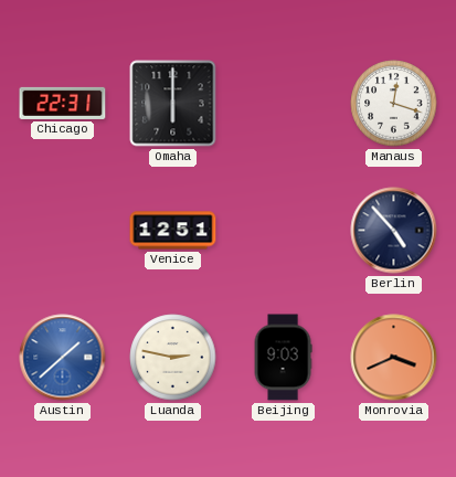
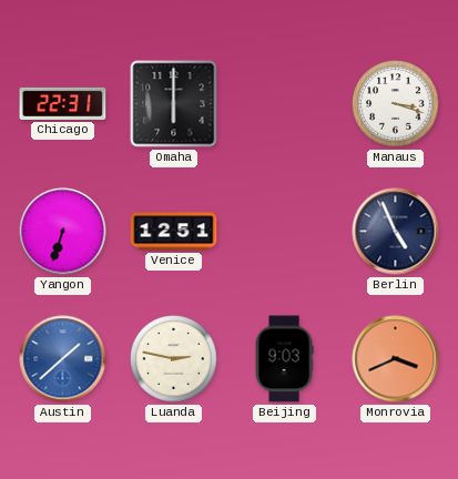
Manaus: 12:18 -> 3:18 (396, 104)
Yangon: none -> 6:33 (63, 232)
Berlin: 4:53 -> 4:56 (396, 232)
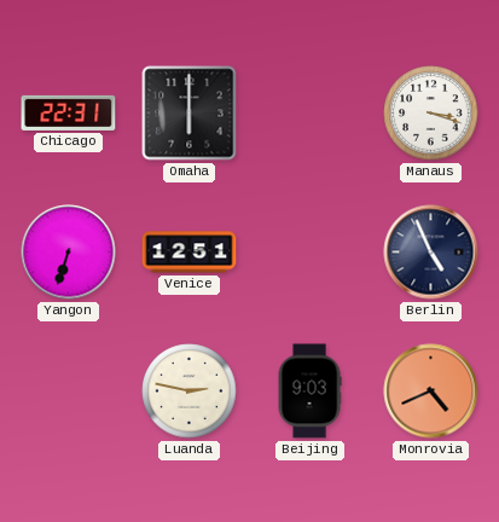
Austin: 1:38 -> none (63, 359)
Monrovia: 3:41 -> 4:41 (431, 391)
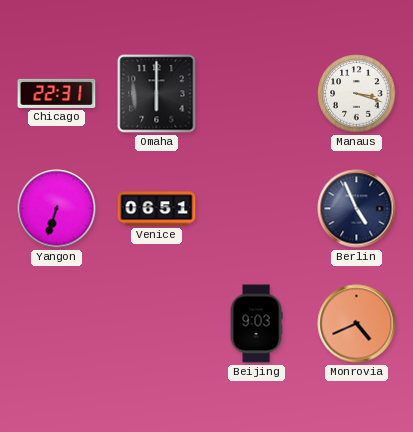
Venice: 12:51 -> 06:51 (157, 209)
Luanda: 2:47 -> none (190, 391)
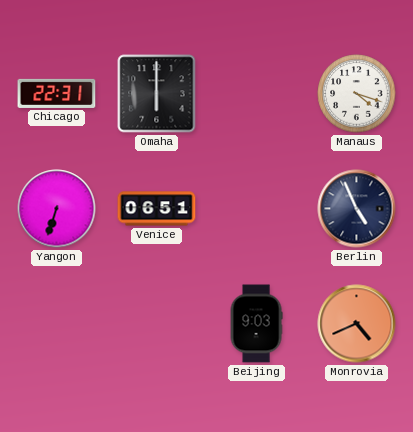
Manaus: 3:18 -> 4:18 (357, 94)
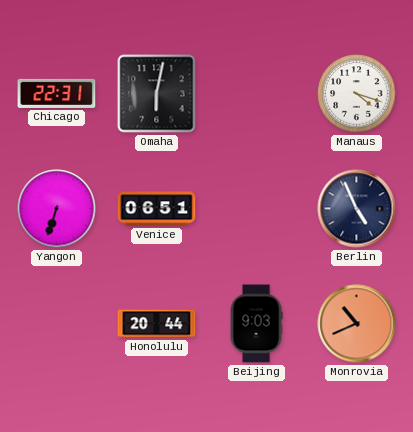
Omaha: 6:00 -> 6:02 (157, 94)
Honolulu: none -> 20:44 (157, 324)
Monrovia: 4:41 -> 10:41 (357, 324)
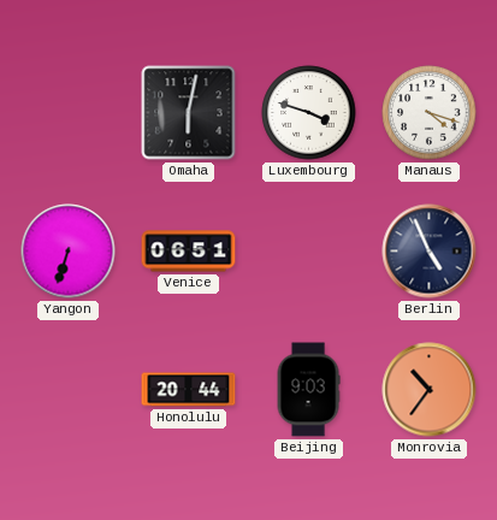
Chicago: 22:31 -> none (57, 93)
Luxembourg: none -> 3:48 (309, 113)
Monrovia: 10:41 -> 10:36 (430, 390)
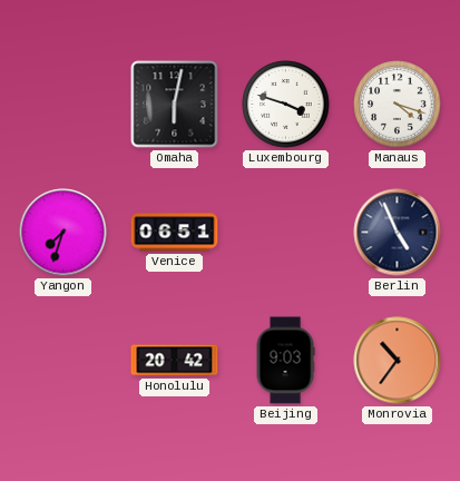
Yangon: 6:33 -> 7:33 (63, 233)
Honolulu: 20:44 -> 20:42 (175, 361)
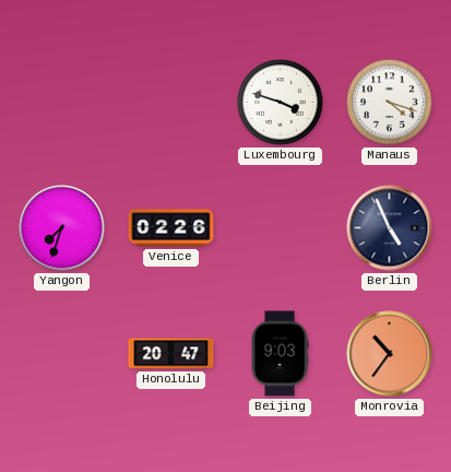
Omaha: 6:02 -> none (175, 105)
Venice: 06:51 -> 02:26 (171, 228)
Honolulu: 20:42 -> 20:47 (171, 354)
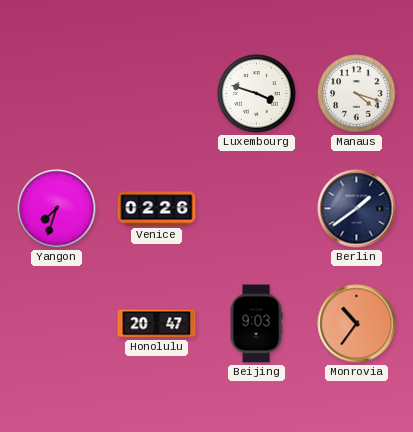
Berlin: 4:56 -> 1:39 (357, 209)
